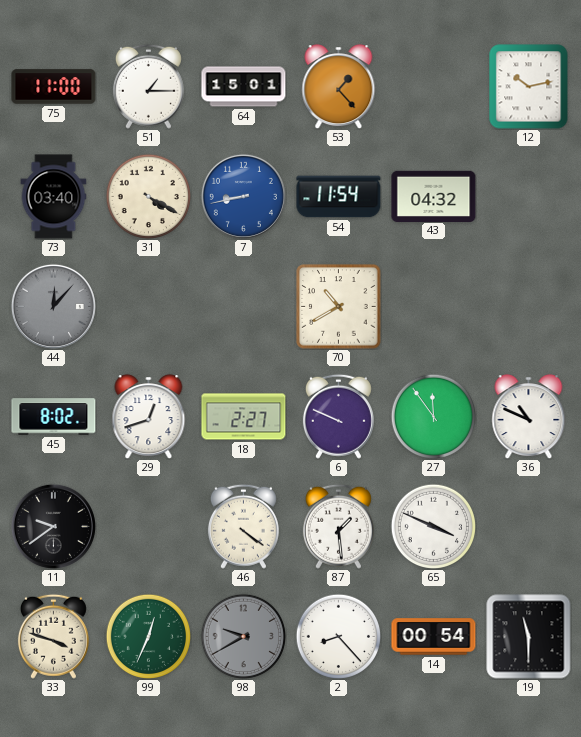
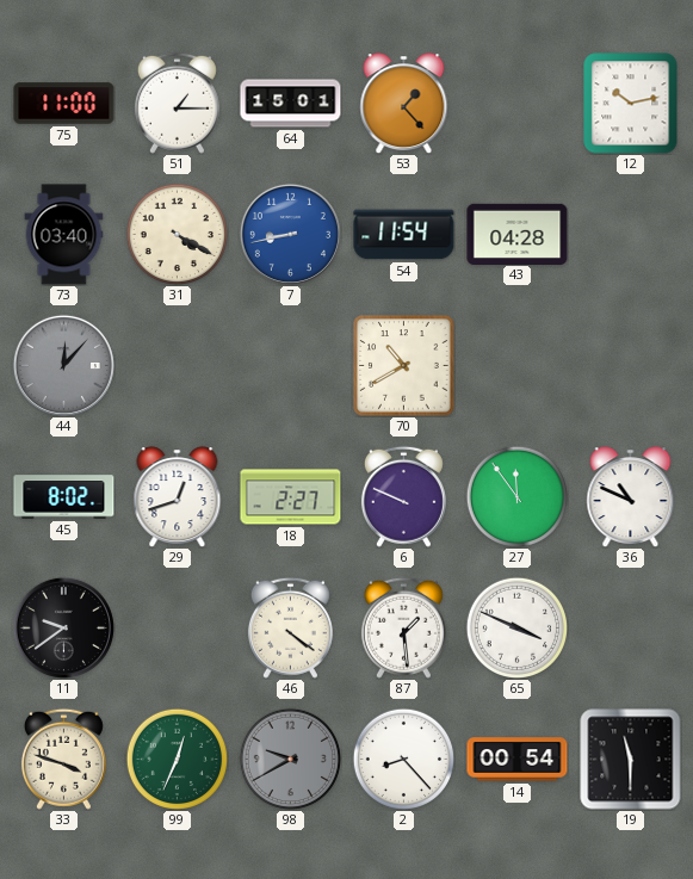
43: 04:32 -> 04:28 (518, 234)
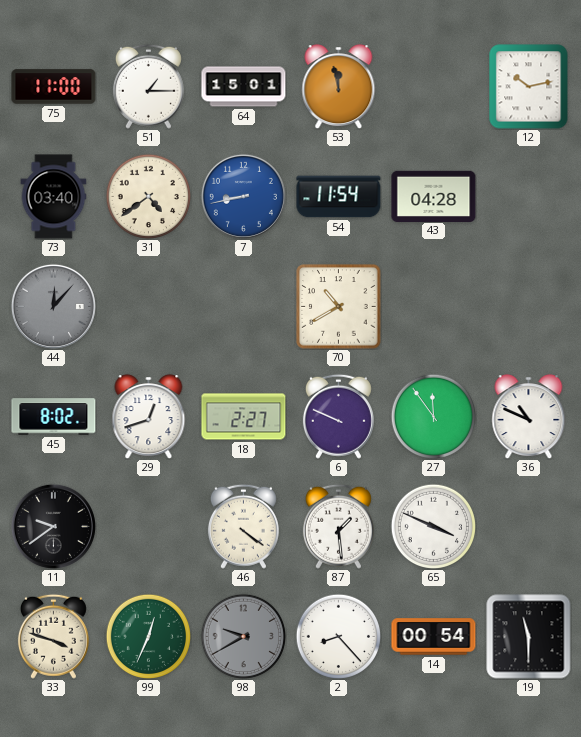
53: 1:23 -> 11:58 (339, 87)
31: 4:20 -> 4:39 (148, 196)
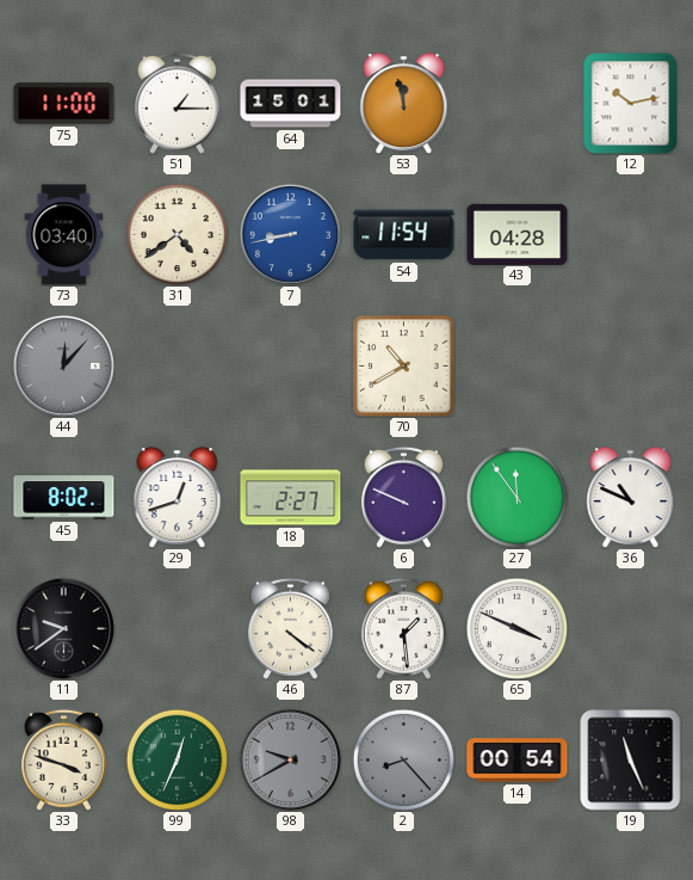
2 dial: white -> grey (403, 759)
19: 11:30 -> 11:26 (631, 761)
